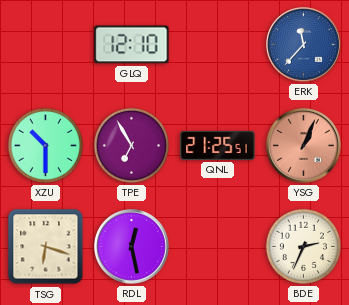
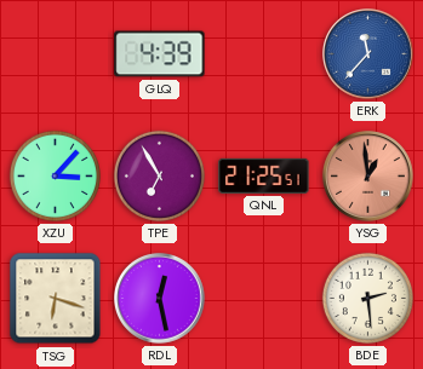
GLQ: 12:10 -> 4:39 (160, 54)
XZU: 10:30 -> 3:07 (55, 175)
YSG: 1:04 -> 12:59 (368, 177)
BDE: 2:34 -> 2:29 (367, 298)
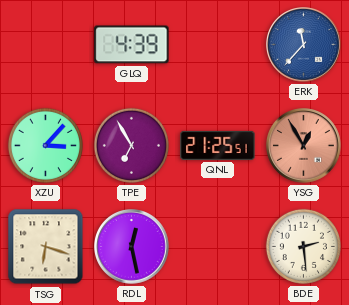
YSG: 12:59 -> 12:55 (304, 146)
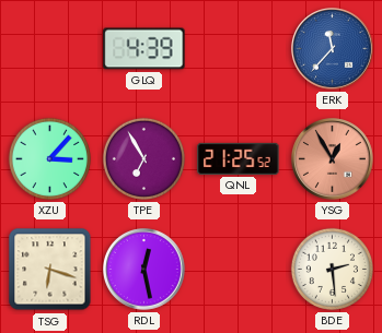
QNL: 21:25:51 -> 21:25:52 (239, 158)
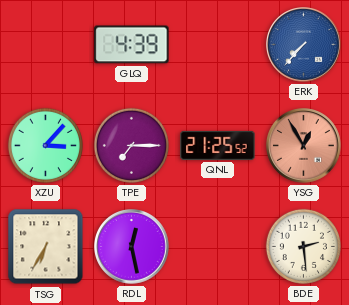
ERK: 11:37 -> 7:37 (304, 45)
TPE: 6:55 -> 7:15 (131, 145)
TSG: 6:18 -> 6:35 (46, 247)
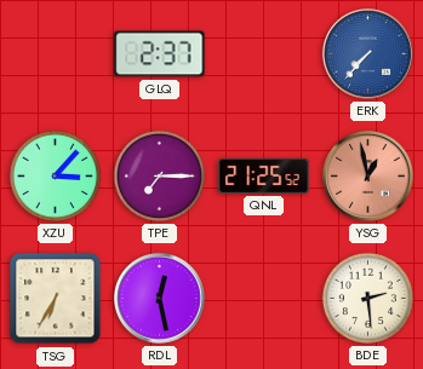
GLQ: 4:39 -> 2:37 (160, 54)
YSG: 12:55 -> 12:58 (368, 177)
